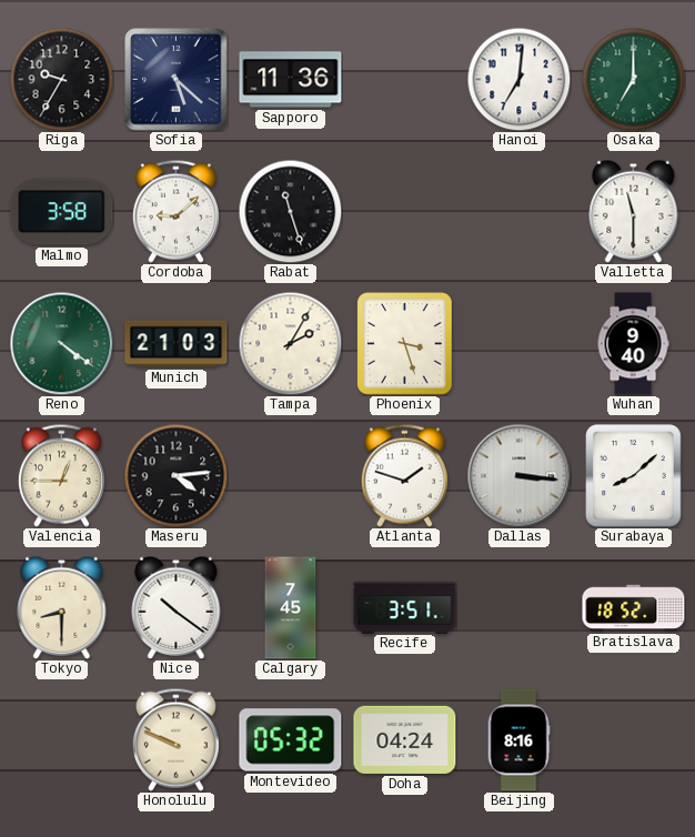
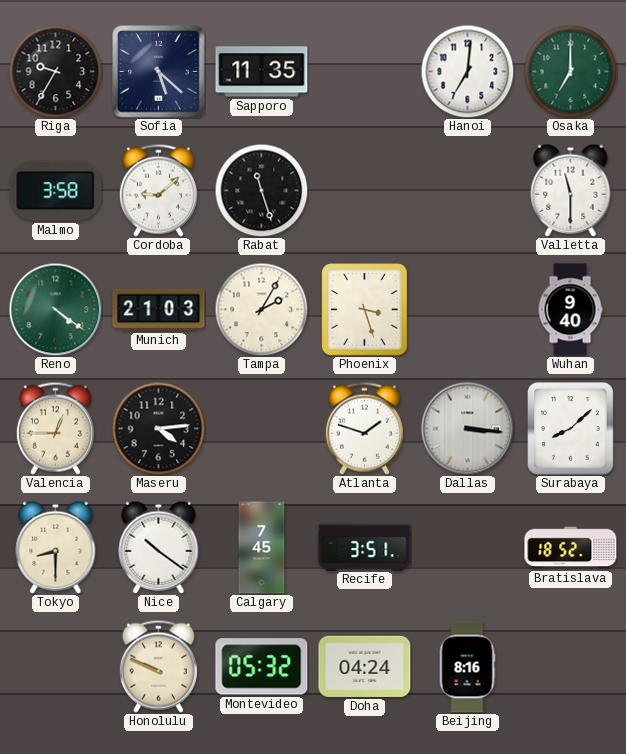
Sapporo: 11:36 -> 11:35 (262, 72)
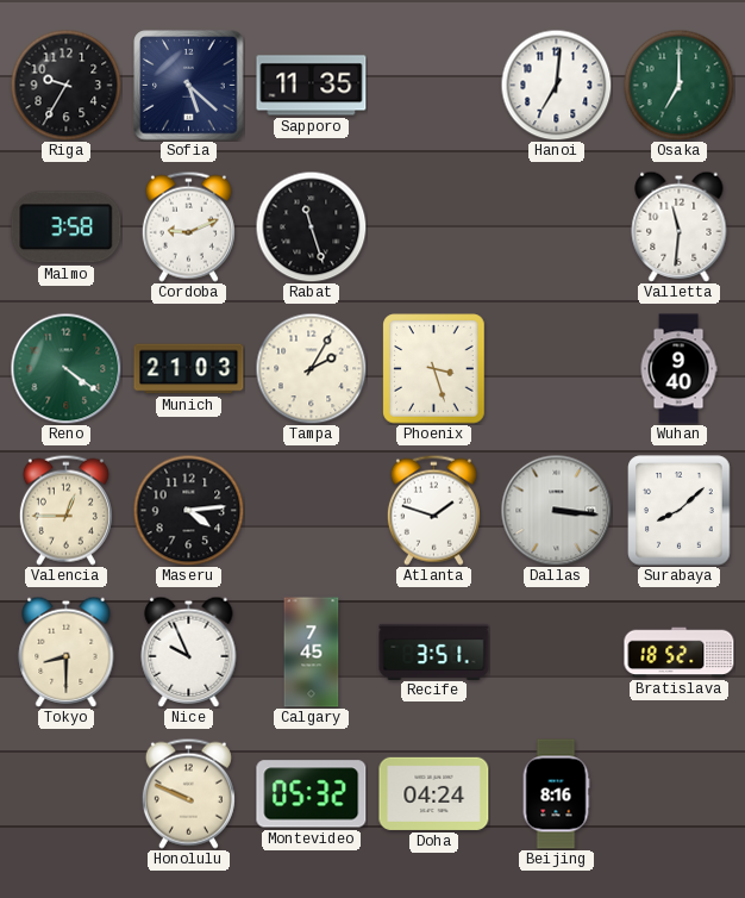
Cordoba: 9:08 -> 9:11 (188, 226)
Valletta: 11:30 -> 11:31 (680, 226)
Nice: 10:21 -> 9:56 (189, 651)
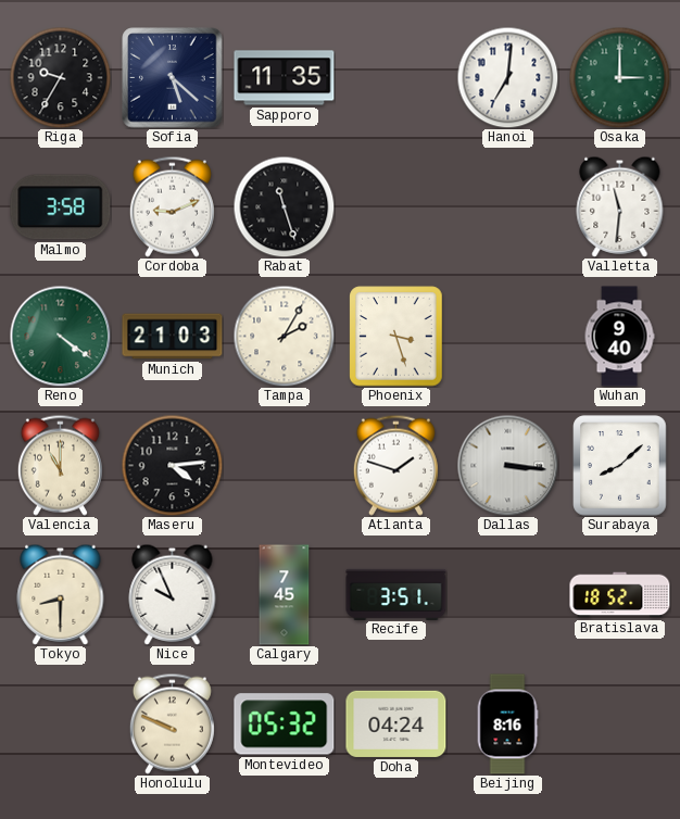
Osaka: 7:00 -> 3:00 (619, 77)
Valencia: 12:45 -> 11:00 (60, 465)
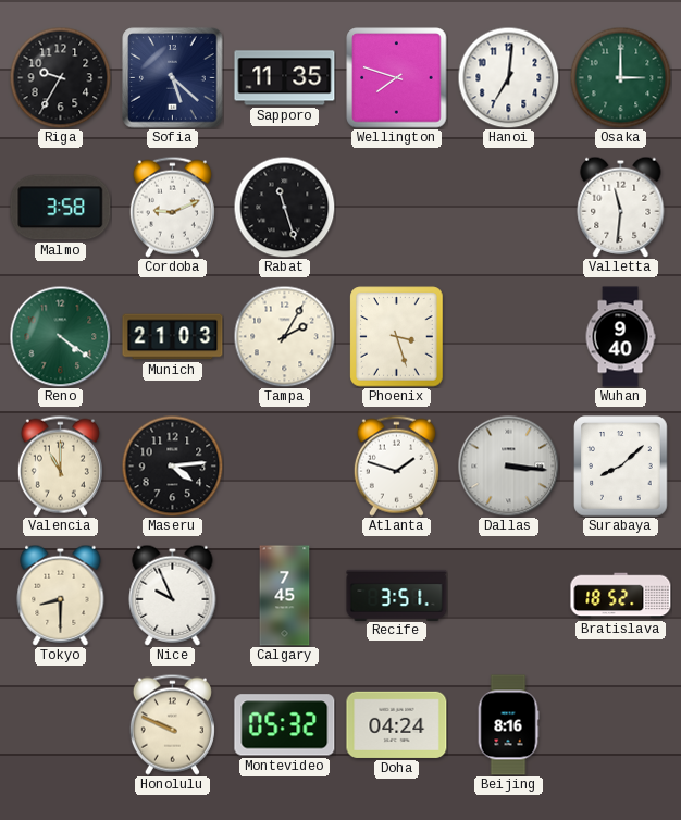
Wellington: none -> 7:48 (397, 78)
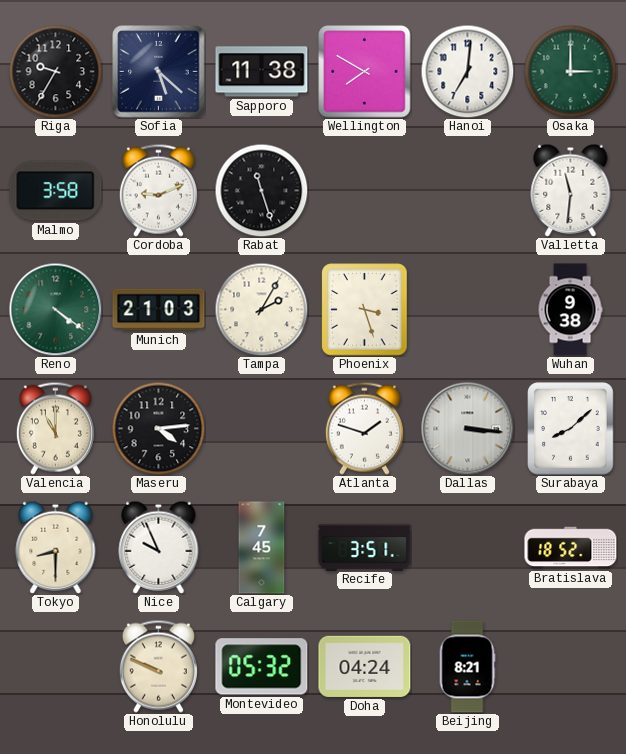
Sapporo: 11:35 -> 11:38 (262, 72)
Wellington: 7:48 -> 7:50 (365, 72)
Wuhan: 9:40 -> 9:38 (570, 310)
Beijing: 8:16 -> 8:21 (467, 667)
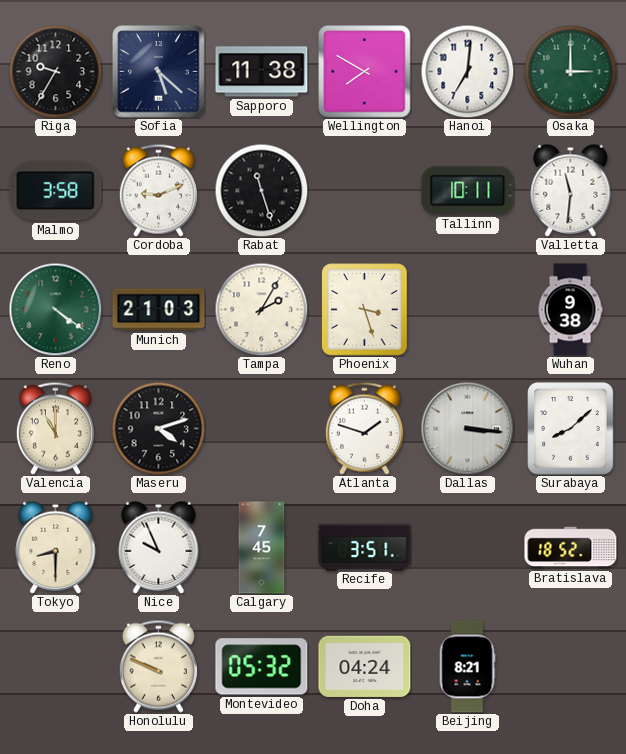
Tallinn: none -> 10:11 (468, 191)
Maseru: 4:14 -> 4:12 (158, 428)
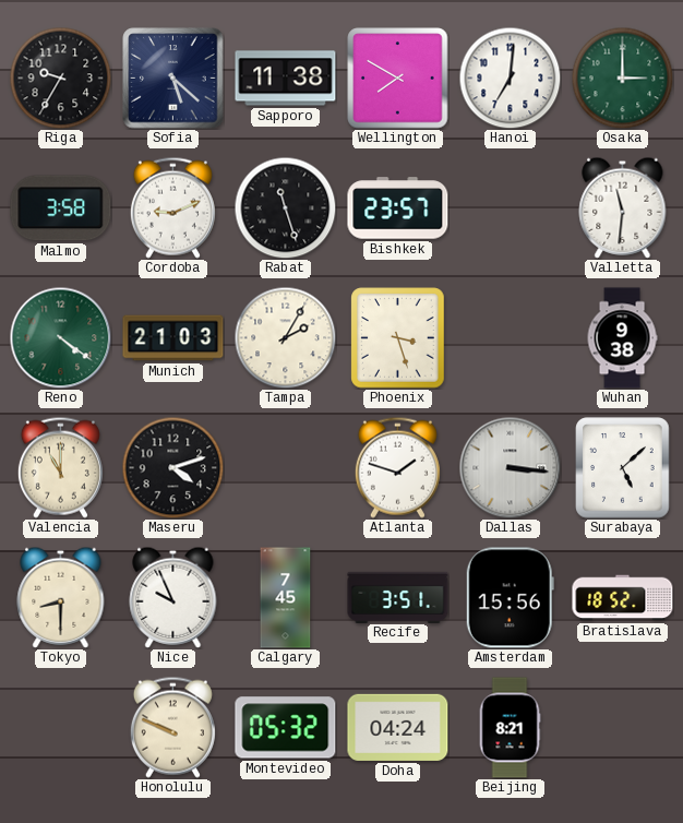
Bishkek: none -> 23:57 (398, 208)
Tallinn: 10:11 -> none (468, 191)
Surabaya: 8:08 -> 5:08 (623, 468)
Amsterdam: none -> 15:56 (510, 598)
